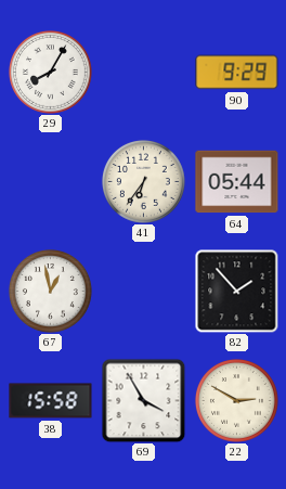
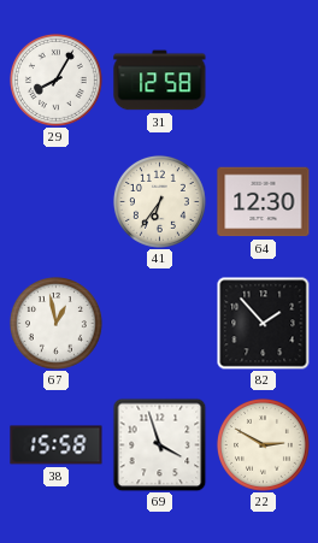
31: none -> 12:58 (160, 81)
90: 9:29 -> none (237, 73)
64: 05:44 -> 12:30 (264, 202)
69: 3:55 -> 3:57 (159, 444)
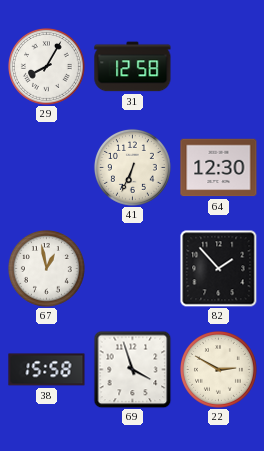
41: 6:36 -> 6:34 (132, 167)
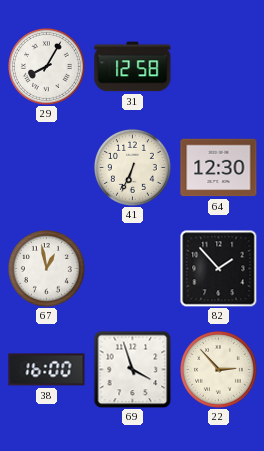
38: 15:58 -> 16:00 (47, 370)
22: 2:50 -> 2:53 (218, 369)
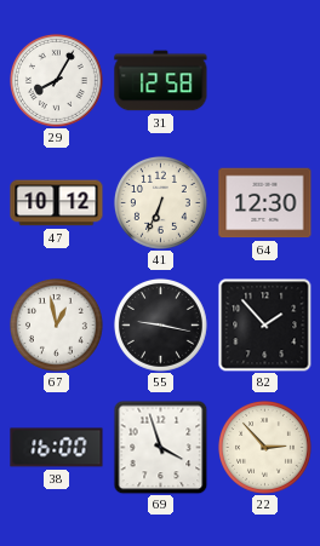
47: none -> 10:12 (57, 203)
55: none -> 9:17 (160, 324)
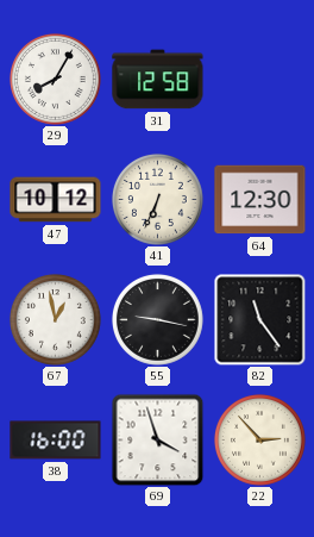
82: 1:53 -> 11:24 (259, 319)
